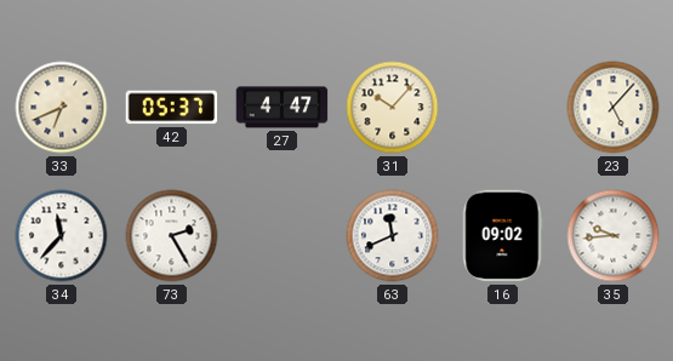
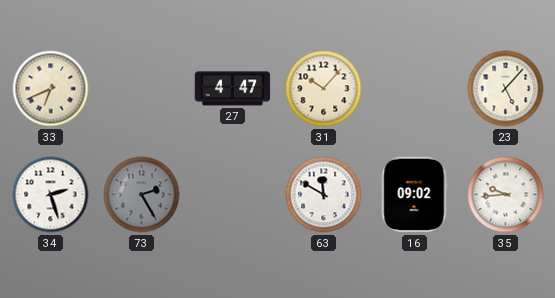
42: 05:37 -> none (172, 108)
34: 11:37 -> 2:27 (51, 195)
73 dial: white -> grey (142, 195)
63: 11:41 -> 11:50 (324, 195)
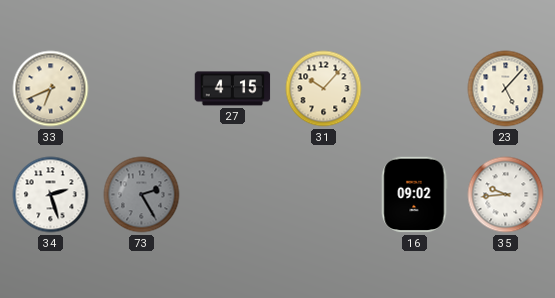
27: 4:47 -> 4:15 (233, 89)
63: 11:50 -> none (324, 195)
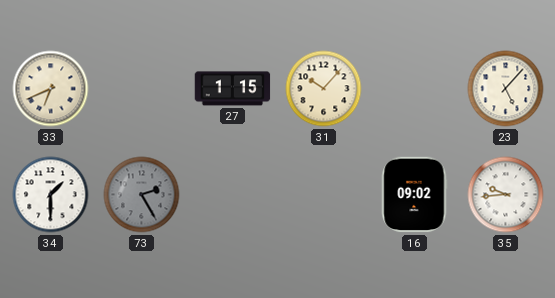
27: 4:15 -> 1:15 (233, 89)
34: 2:27 -> 1:30 (51, 195)
